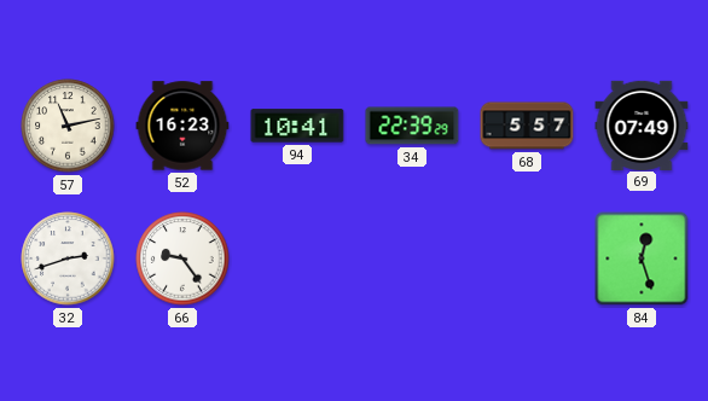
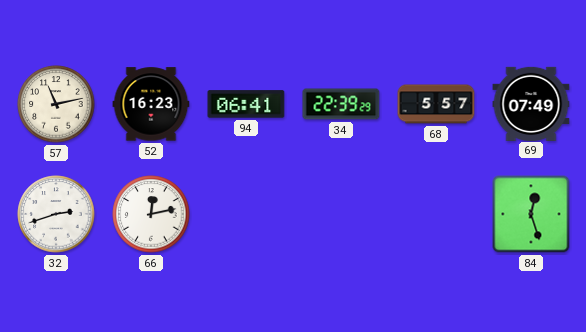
94: 10:41 -> 06:41 (246, 104)
66: 9:24 -> 12:13 (151, 214)
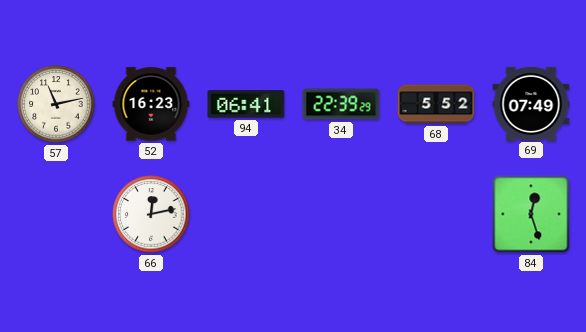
68: 5:57 -> 5:52 (436, 104)
32: 2:42 -> none (56, 214)
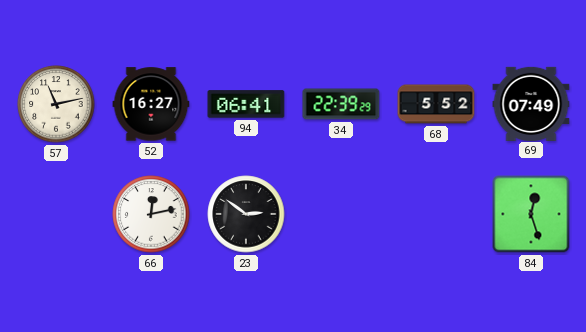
52: 16:23 -> 16:27 (151, 104)
23: none -> 2:51 (246, 214)
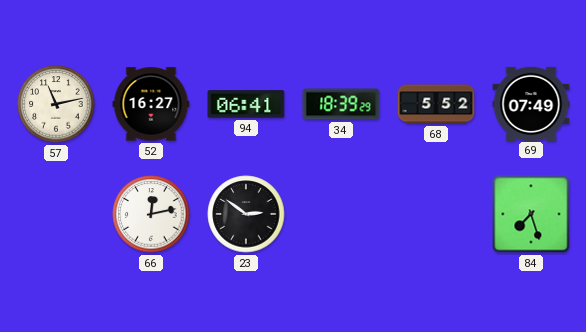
34: 22:39 -> 18:39 (341, 104)
84: 12:27 -> 7:27 (531, 214)
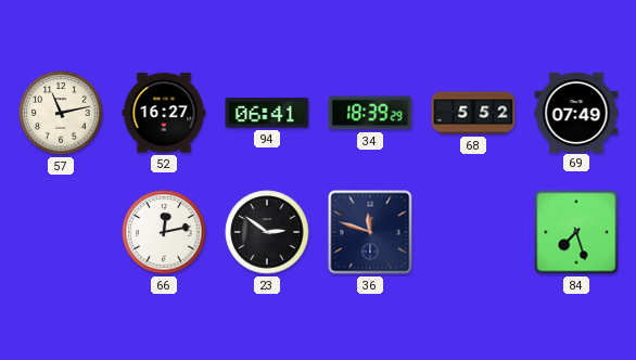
36: none -> 11:48 (370, 232)
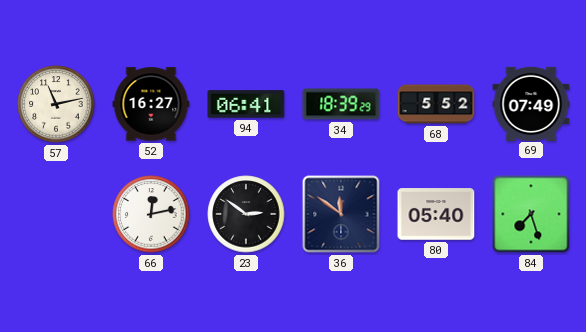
36: 11:48 -> 11:51 (341, 214)
80: none -> 05:40 (436, 214)
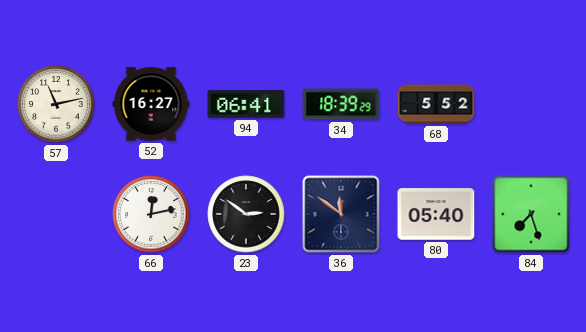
69: 07:49 -> none (531, 103)
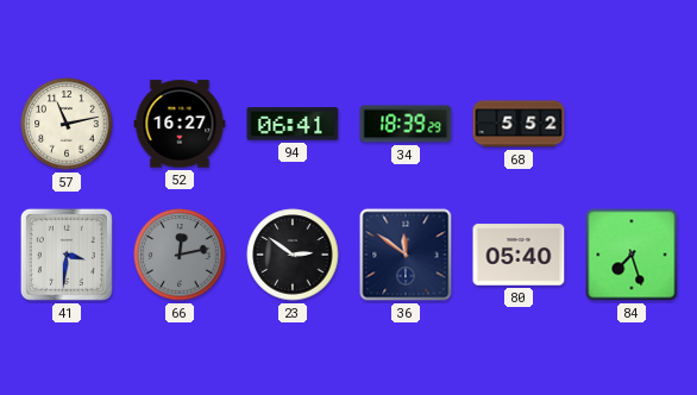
41: none -> 3:31 (67, 255)
66 dial: white -> grey (180, 255)
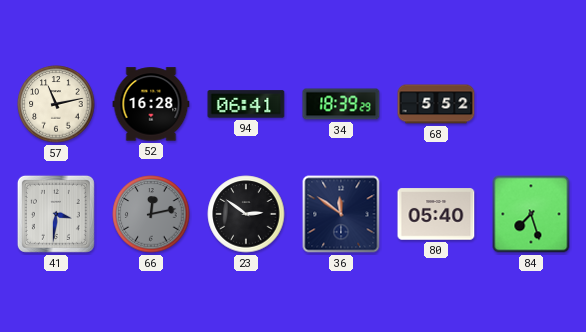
52: 16:27 -> 16:28 (151, 104)
